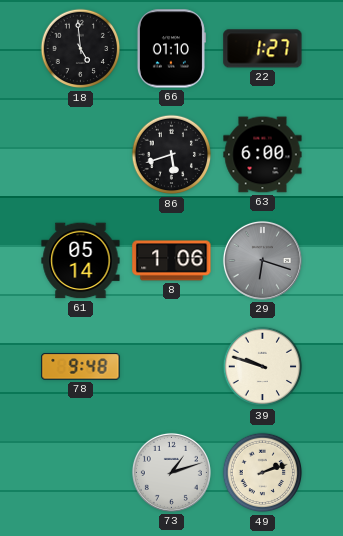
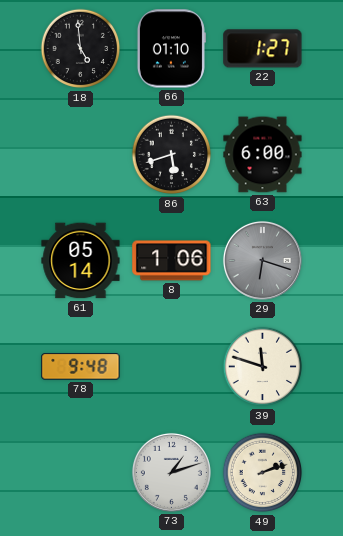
39: 9:48 -> 11:48 (263, 367)
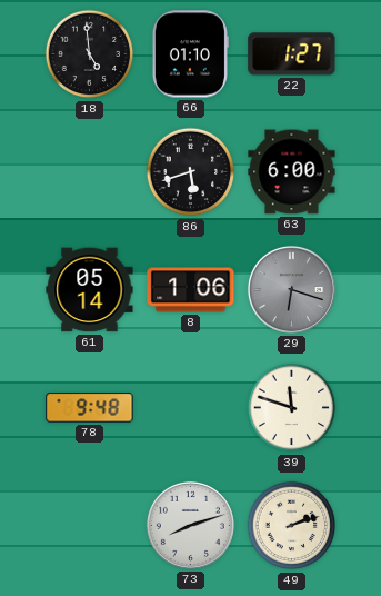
73: 1:12 -> 8:12 (190, 525)
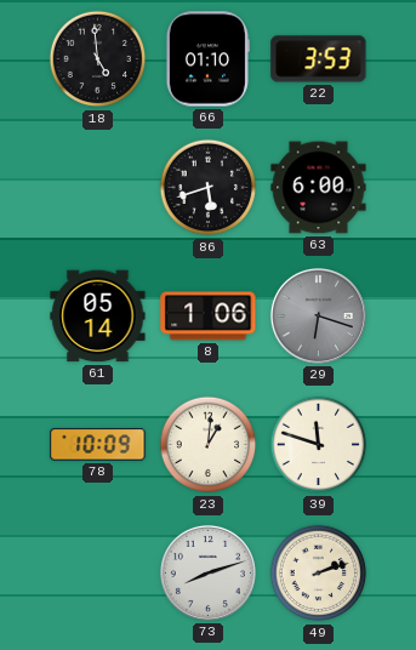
22: 1:27 -> 3:53 (319, 59)
78: 9:48 -> 10:09 (98, 445)
23: none -> 1:01 (209, 445)
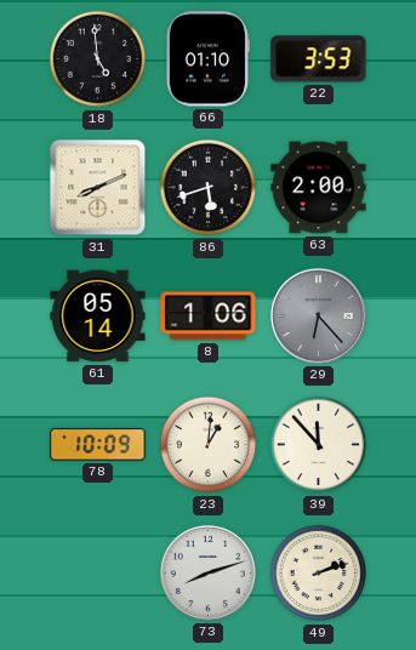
31: none -> 8:11 (98, 188)
63: 6:00 -> 2:00 (319, 188)
29: 6:18 -> 6:23 (318, 315)
39: 11:48 -> 11:53 (319, 445)
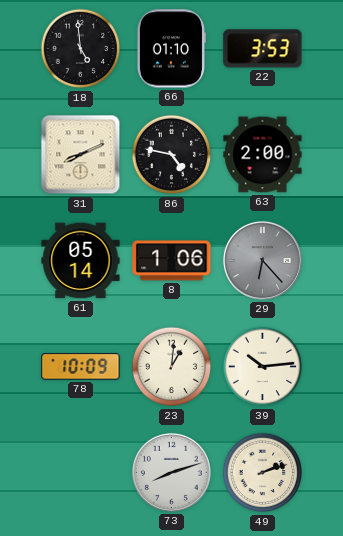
86: 5:42 -> 4:47 (172, 155)
39: 11:53 -> 10:14 (263, 367)
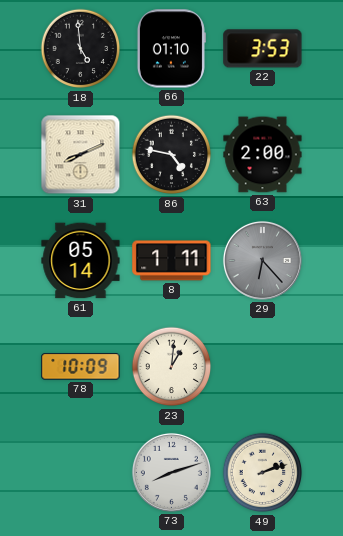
8: 1:06 -> 1:11 (172, 261)
39: 10:14 -> none (263, 367)
